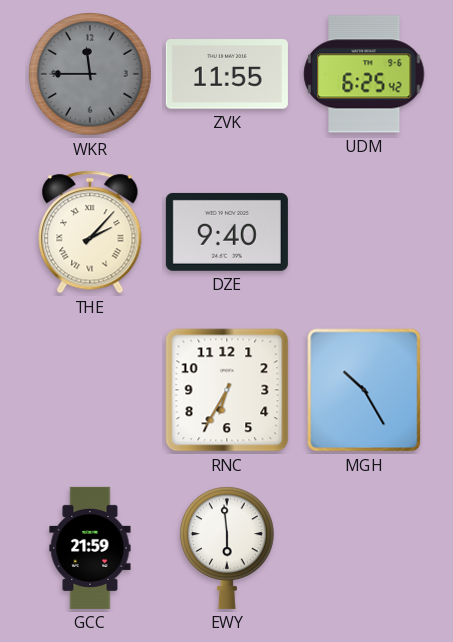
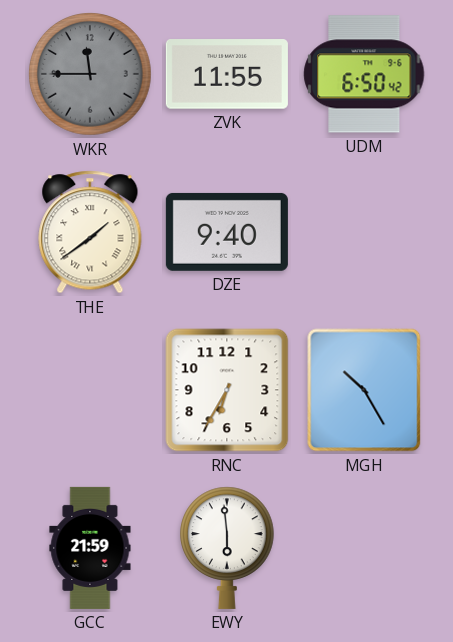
UDM: 6:25 -> 6:50 (364, 74)
THE: 2:07 -> 1:39 (90, 232)
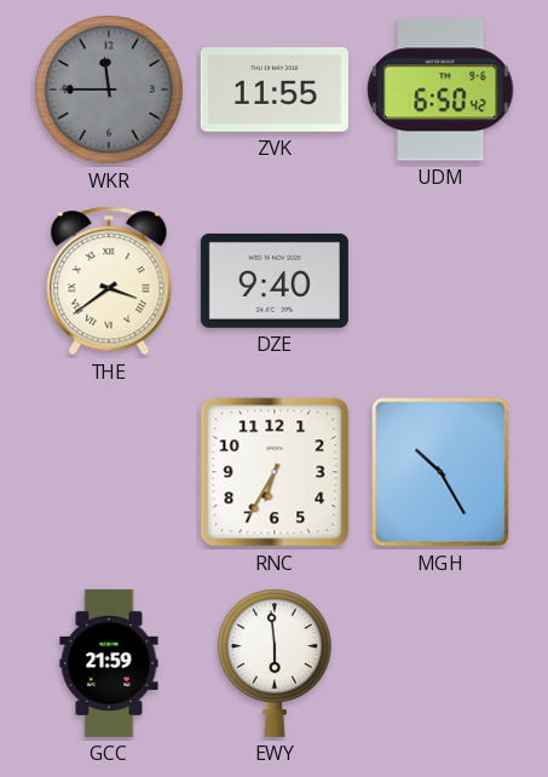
THE: 1:39 -> 3:39 (109, 281)
